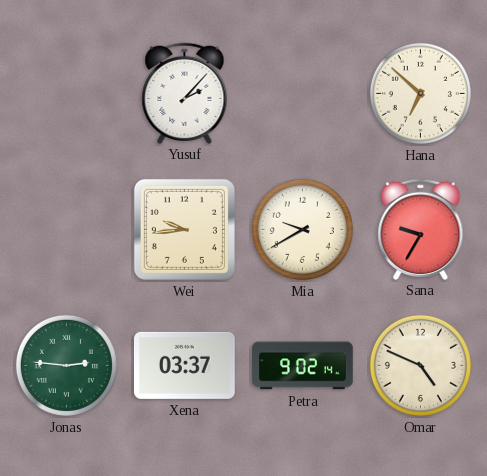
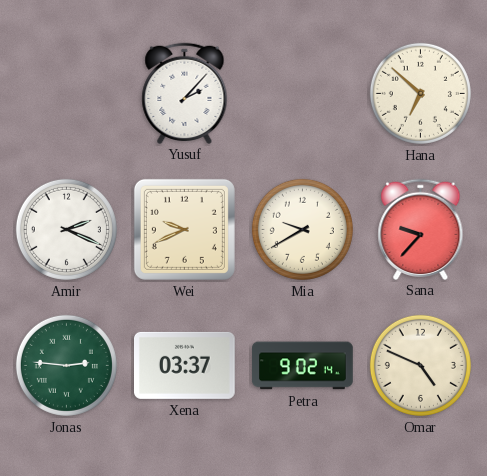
Amir: none -> 2:19 (66, 229)
Wei: 9:44 -> 9:41 (184, 229)
Sana: 9:35 -> 9:37 (421, 229)
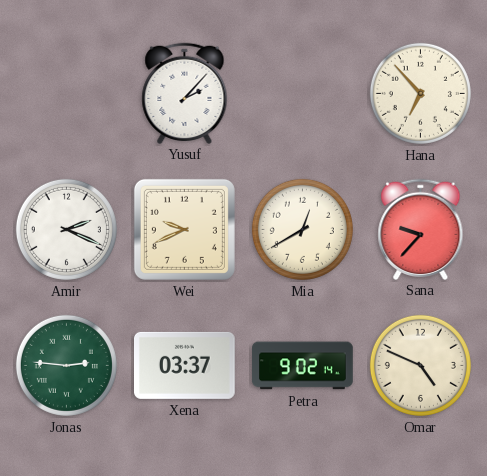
Hana: 6:52 -> 6:53 (420, 93)
Mia: 9:40 -> 12:40 (302, 229)
